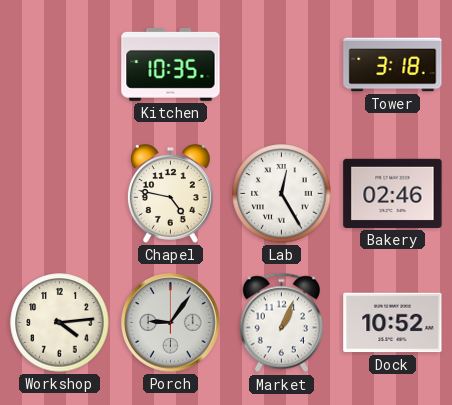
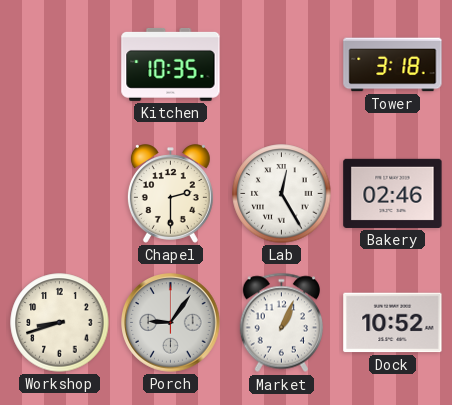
Chapel: 4:47 -> 2:30 (170, 194)
Workshop: 4:14 -> 8:42 (60, 323)
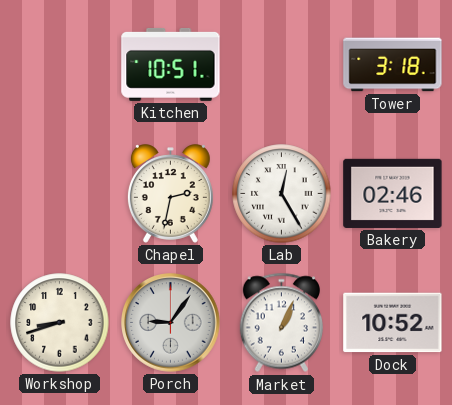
Kitchen: 10:35 -> 10:51 (171, 64)
Chapel: 2:30 -> 2:32 (170, 194)
